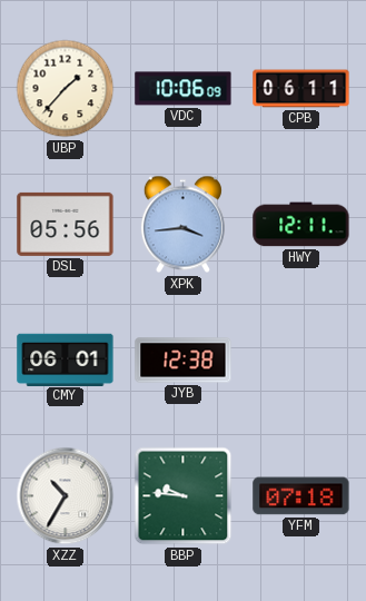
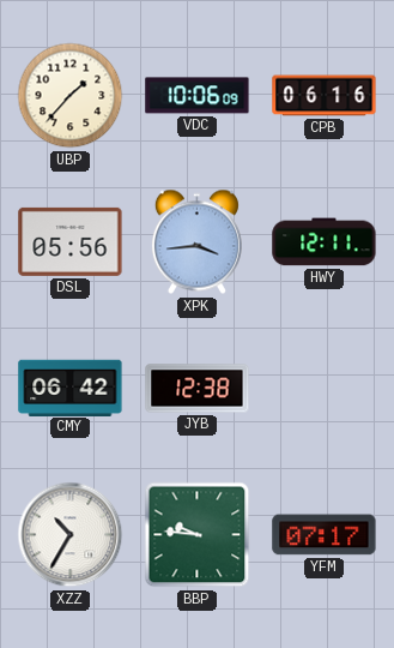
CPB: 06:11 -> 06:16 (325, 96)
CMY: 06:01 -> 06:42 (71, 388)
YFM: 07:18 -> 07:17 (325, 535)
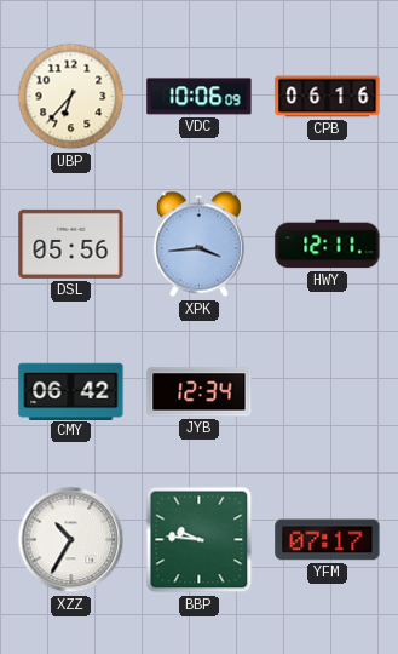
UBP: 1:37 -> 6:37 (71, 97)
JYB: 12:38 -> 12:34 (200, 392)
